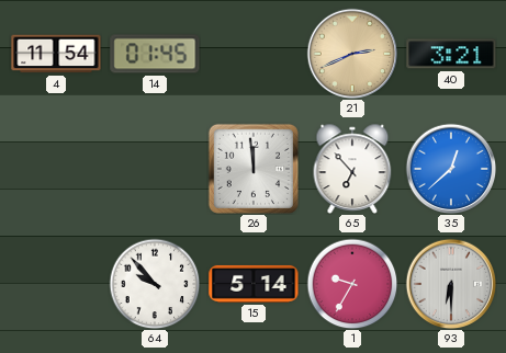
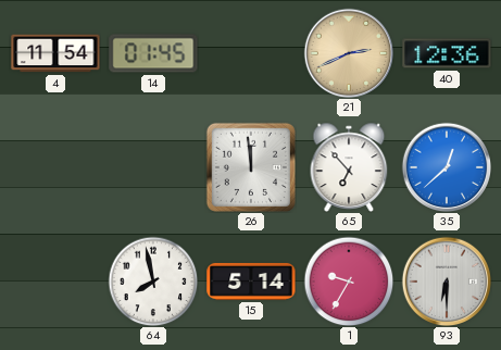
40: 3:21 -> 12:36 (447, 53)
64: 9:53 -> 7:58 (153, 282)
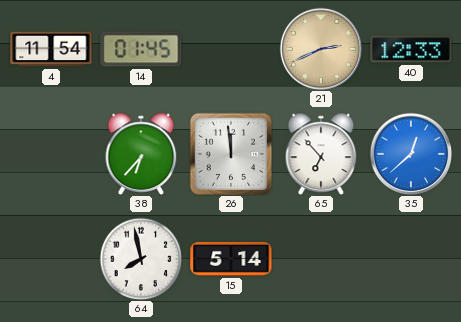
40: 12:36 -> 12:33 (411, 49)
38: none -> 6:37 (141, 154)
1: 9:35 -> none (349, 282)
93: 6:30 -> none (447, 282)
